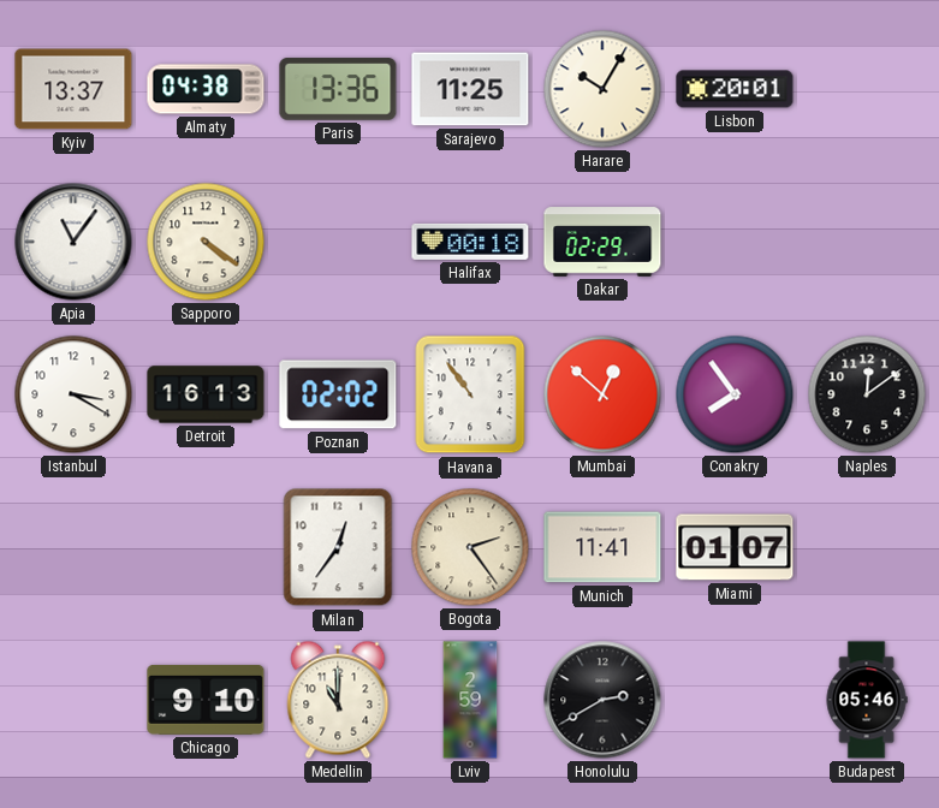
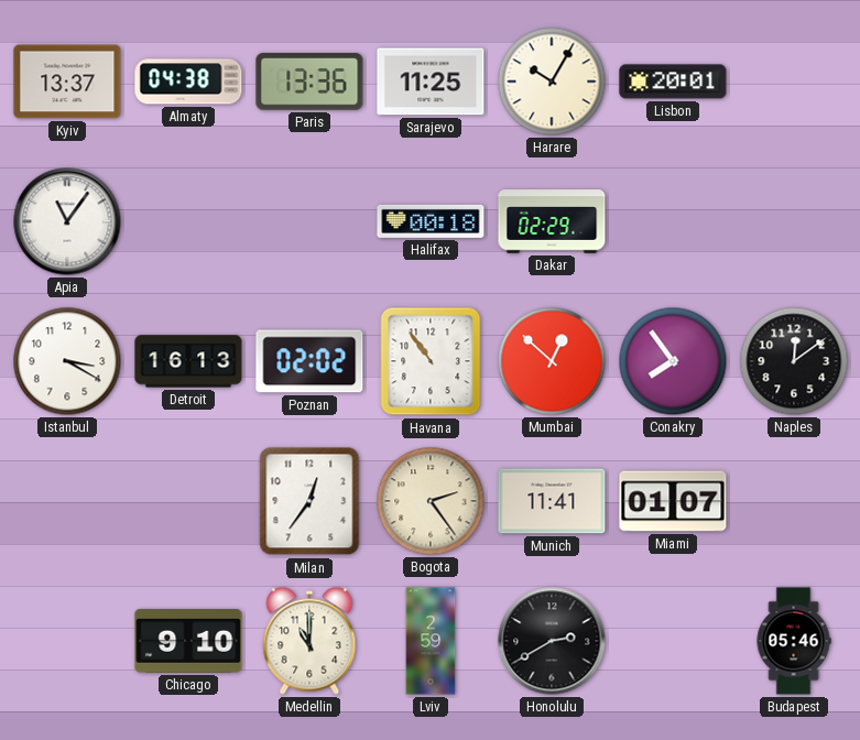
Sapporo: 4:21 -> none (206, 242)
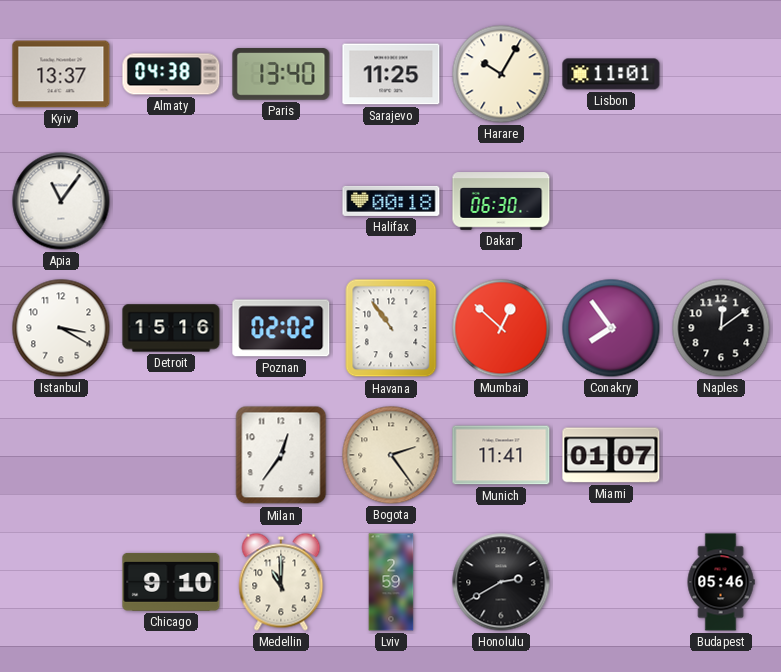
Paris: 13:36 -> 13:40 (281, 74)
Lisbon: 20:01 -> 11:01 (611, 74)
Dakar: 02:29 -> 06:30 (501, 201)
Detroit: 16:13 -> 15:16 (171, 328)
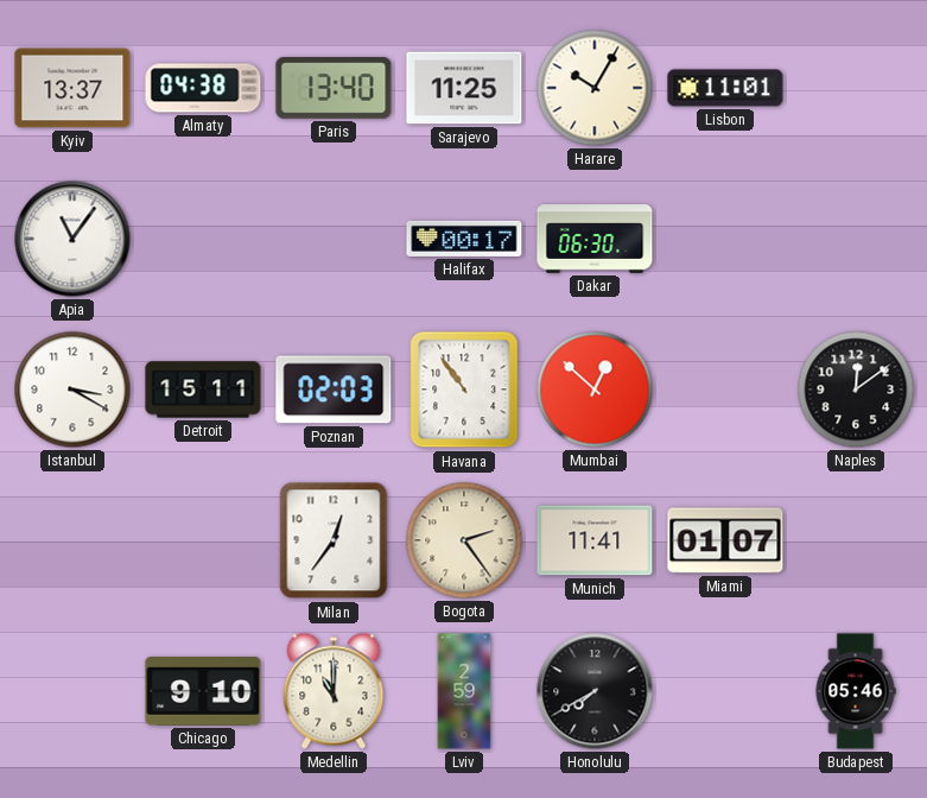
Halifax: 00:18 -> 00:17 (464, 239)
Detroit: 15:16 -> 15:11 (203, 389)
Poznan: 02:02 -> 02:03 (334, 389)
Conakry: 7:54 -> none (611, 328)
Honolulu: 2:40 -> 7:40 (595, 691)
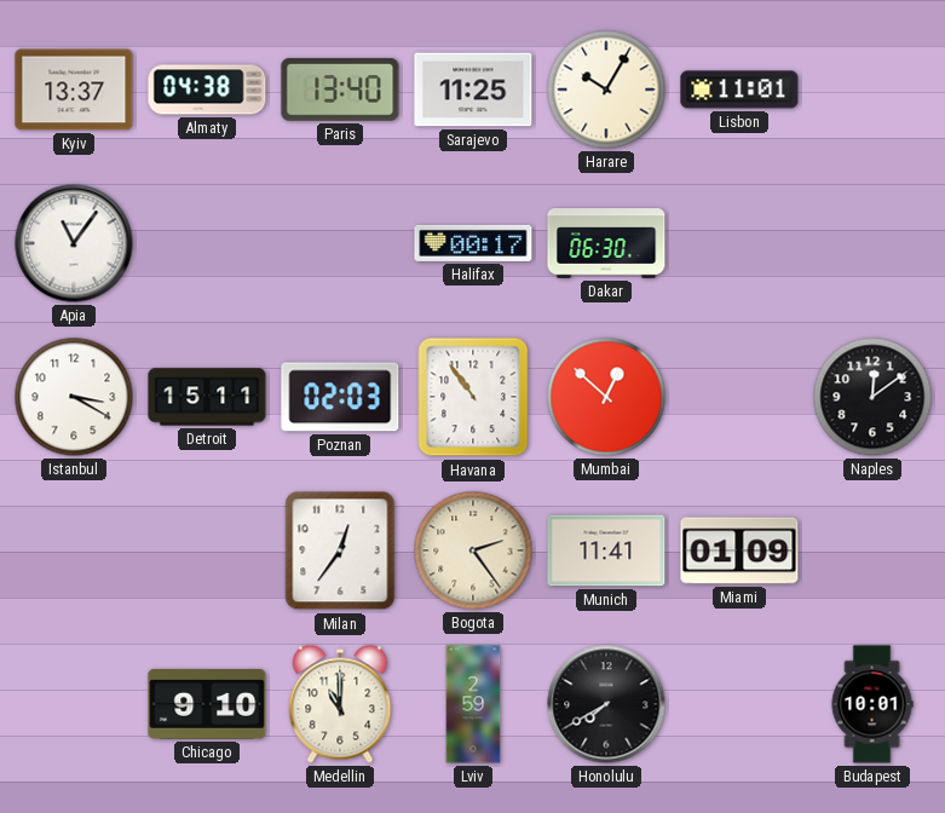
Miami: 01:07 -> 01:09 (739, 550)
Budapest: 05:46 -> 10:01 (872, 704)
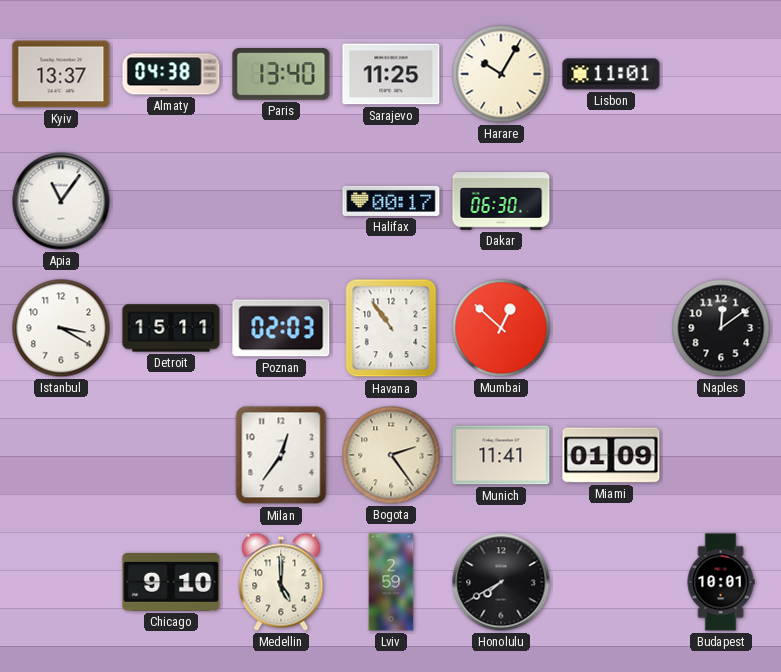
Medellin: 11:00 -> 5:00 (281, 582)
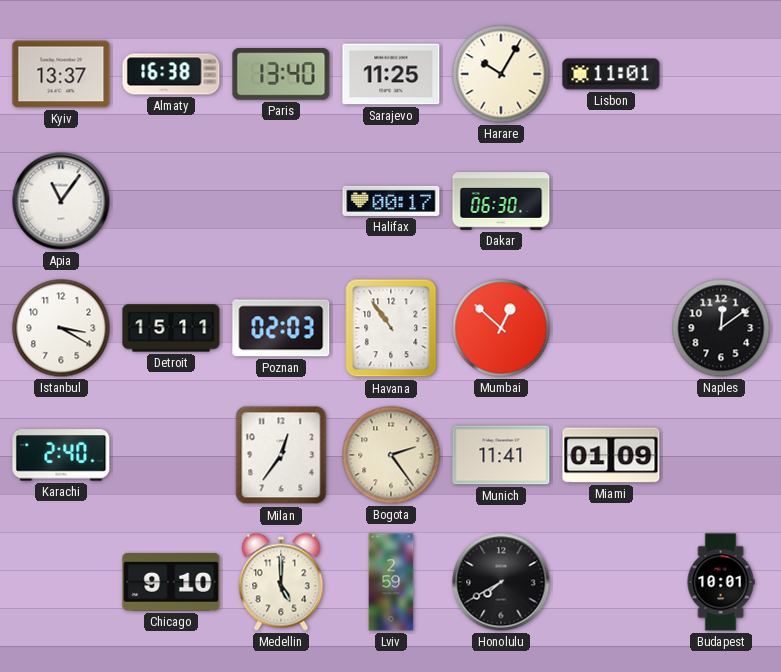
Almaty: 04:38 -> 16:38 (171, 74)
Karachi: none -> 2:40 (61, 455)
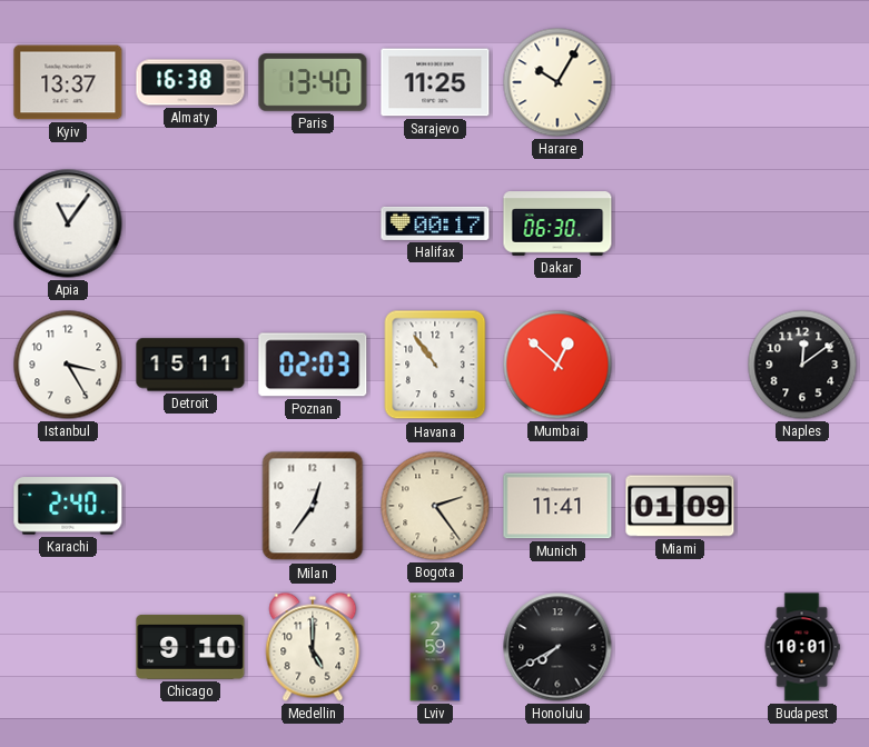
Lisbon: 11:01 -> none (611, 74)
Istanbul: 3:20 -> 3:25 (68, 365)
